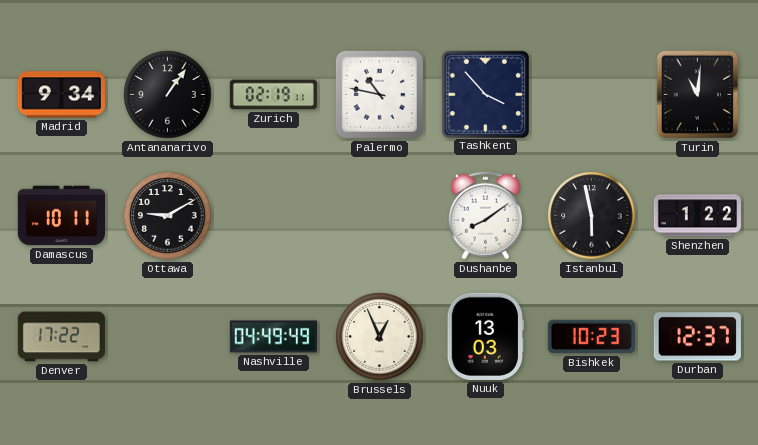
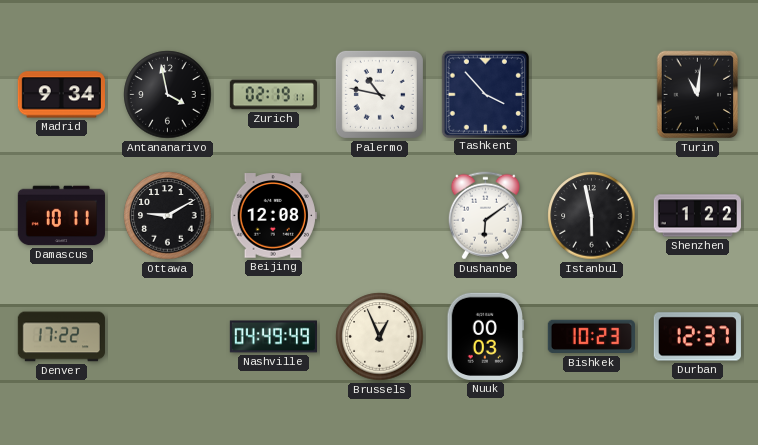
Antananarivo: 1:06 -> 3:58 (168, 95)
Beijing: none -> 12:08 (273, 216)
Dushanbe: 8:09 -> 6:09 (485, 216)
Nuuk: 13:03 -> 00:03 (485, 336)
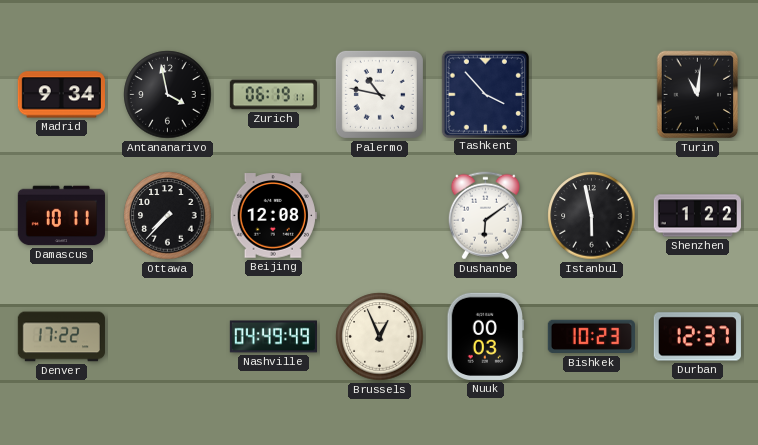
Zurich: 02:19 -> 06:19 (273, 95)
Ottawa: 9:10 -> 7:37 (168, 216)
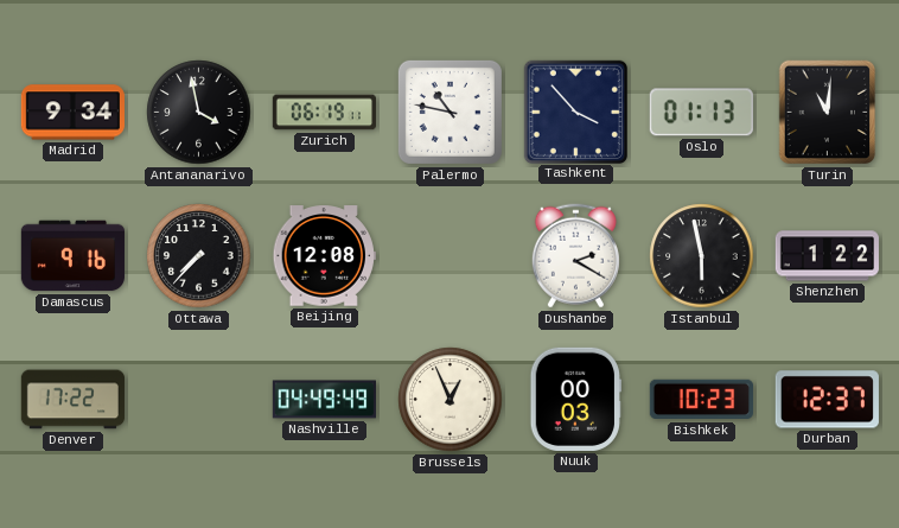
Oslo: none -> 01:13 (701, 113)
Damascus: 10:11 -> 9:16 (72, 256)
Dushanbe: 6:09 -> 2:20 (575, 256)
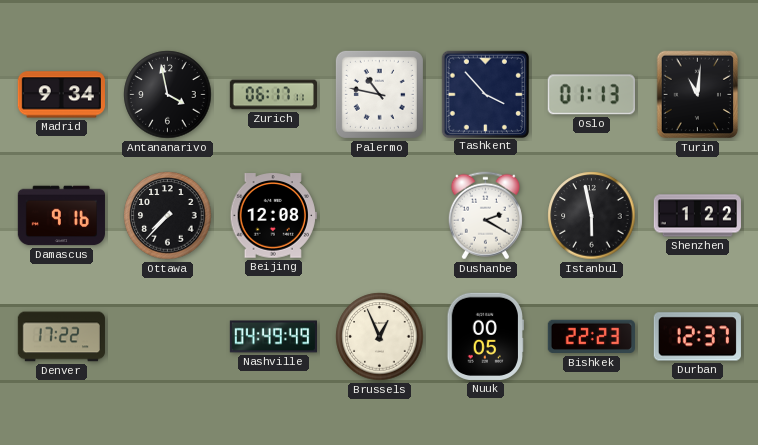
Zurich: 06:19 -> 06:17 (273, 95)
Nuuk: 00:03 -> 00:05 (485, 336)
Bishkek: 10:23 -> 22:23 (591, 337)
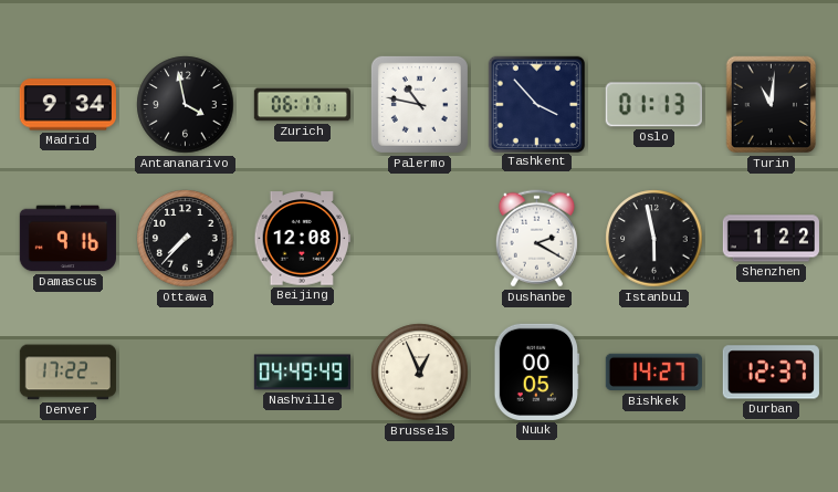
Bishkek: 22:23 -> 14:27 (653, 373)
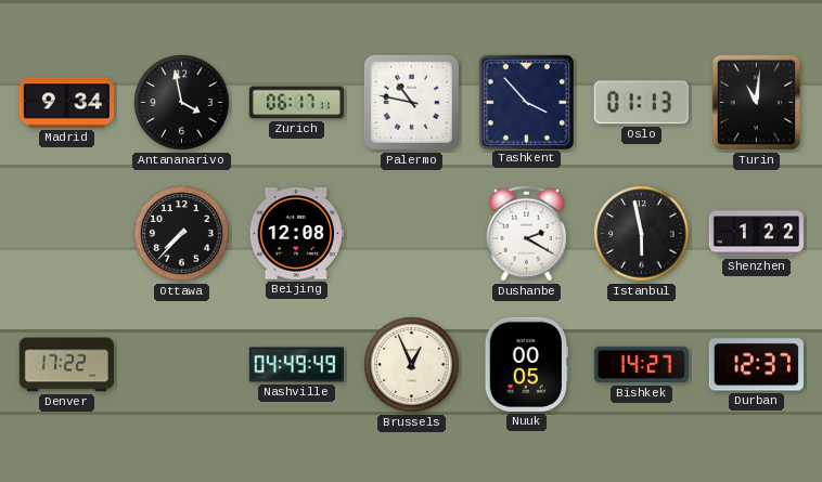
Damascus: 9:16 -> none (67, 239)
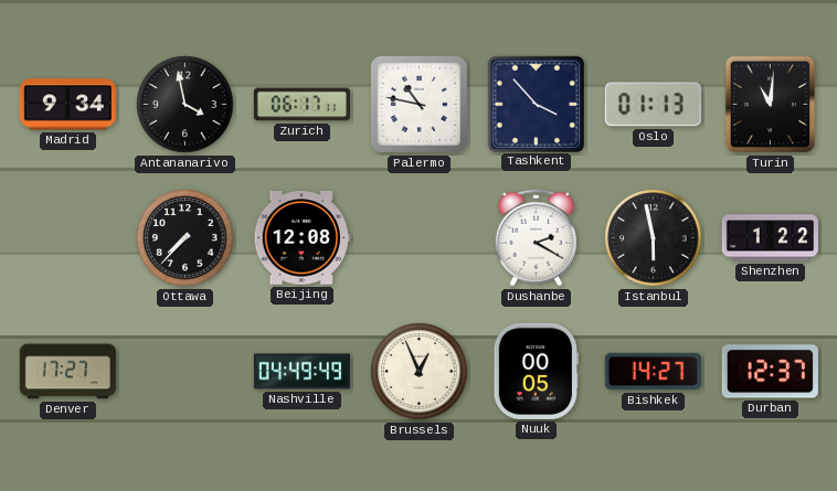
Denver: 17:22 -> 17:27 (67, 372)
